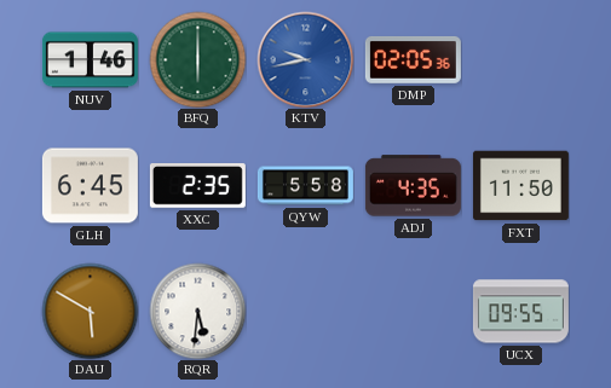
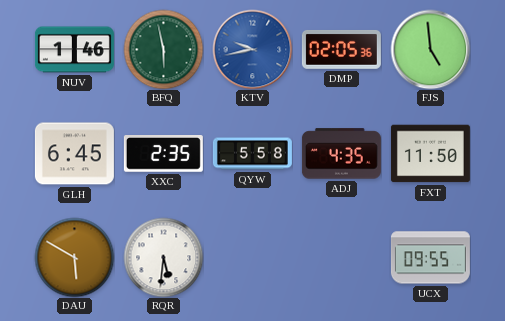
BFQ: 6:00 -> 5:58 (163, 49)
FJS: none -> 4:59 (430, 49)
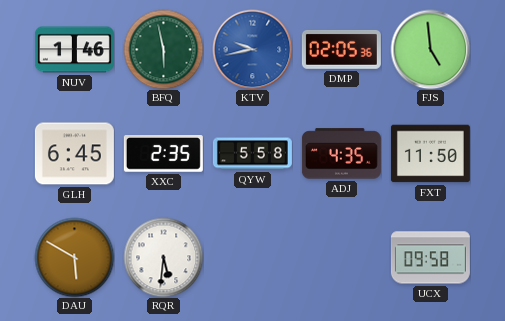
UCX: 09:55 -> 09:58 (430, 258)
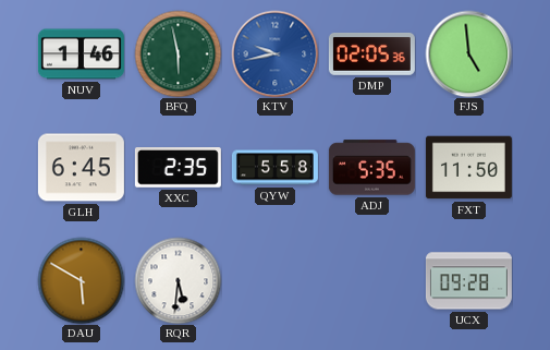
ADJ: 4:35 -> 5:35 (371, 168)
UCX: 09:58 -> 09:28 (468, 281)
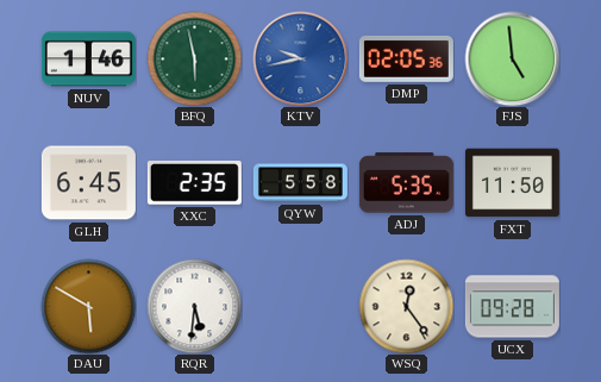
WSQ: none -> 12:24 (406, 306)
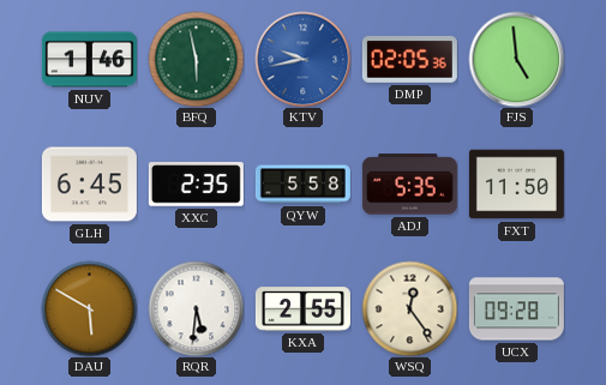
KXA: none -> 2:55 (302, 309)
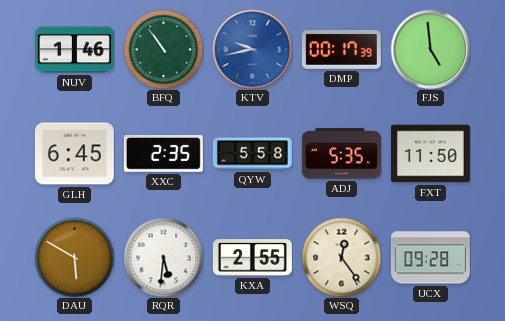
BFQ: 5:58 -> 10:54 (163, 49)
DMP: 02:05 -> 00:17 (341, 50)
